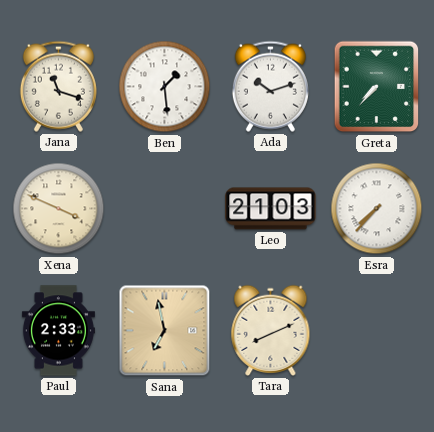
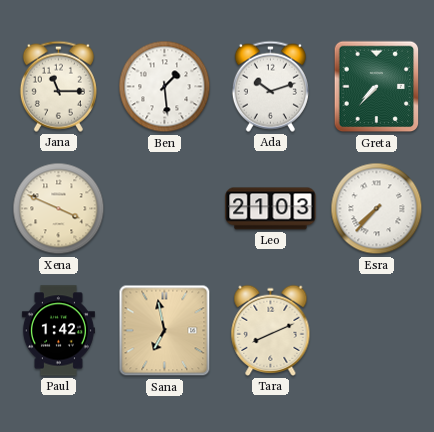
Jana: 11:18 -> 11:15 (58, 86)
Paul: 2:33 -> 1:42 (58, 331)
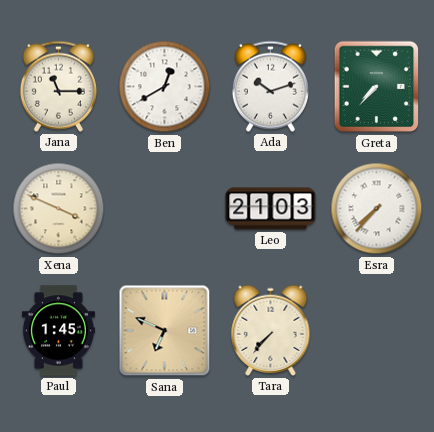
Ben: 1:29 -> 12:40 (165, 87)
Paul: 1:42 -> 1:45 (58, 331)
Sana: 6:58 -> 6:49 (165, 331)
Tara: 8:11 -> 7:37 (271, 330)
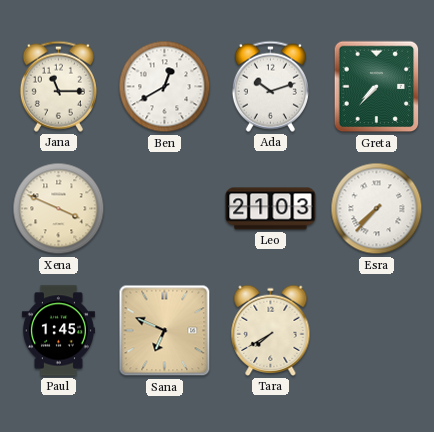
Tara: 7:37 -> 7:40 (271, 330)
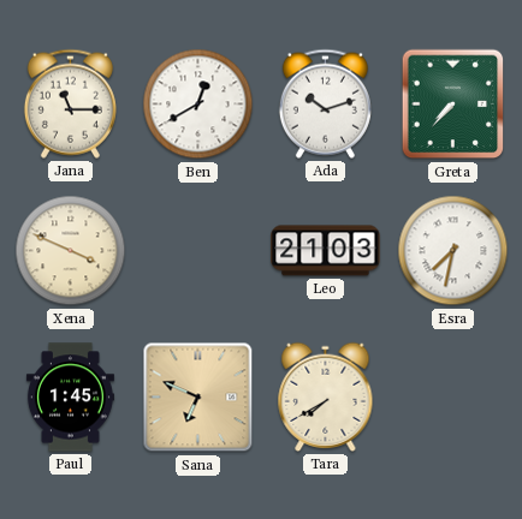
Esra: 7:37 -> 7:32 (453, 251)
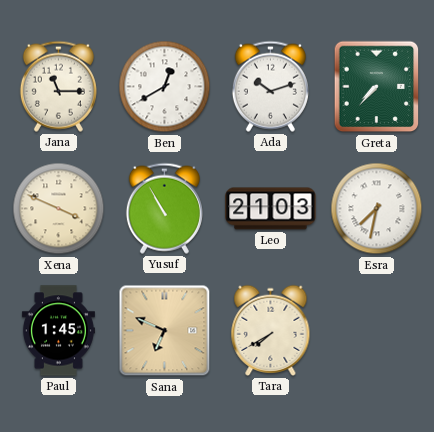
Yusuf: none -> 10:55 (164, 208)
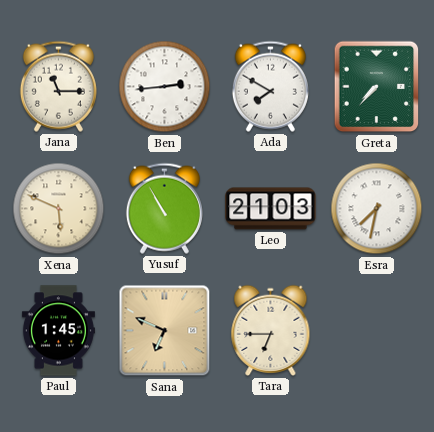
Ben: 12:40 -> 2:44 (165, 87)
Ada: 10:12 -> 7:50 (270, 86)
Xena: 3:49 -> 5:49 (59, 209)
Tara: 7:40 -> 6:45 (271, 330)
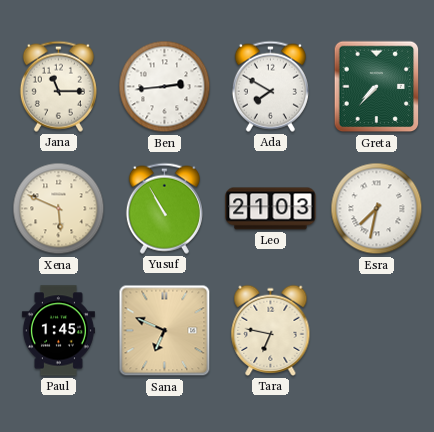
Tara: 6:45 -> 6:47 (271, 330)
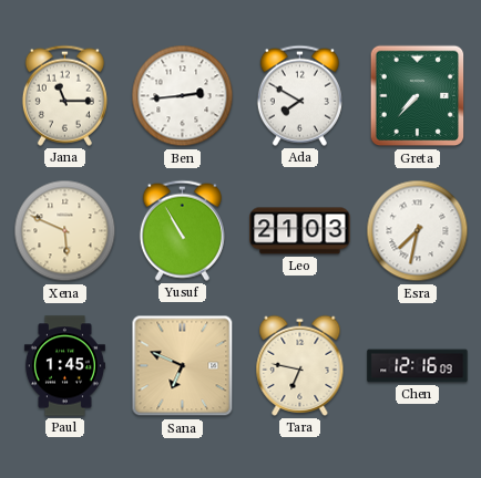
Chen: none -> 12:16 (418, 366)
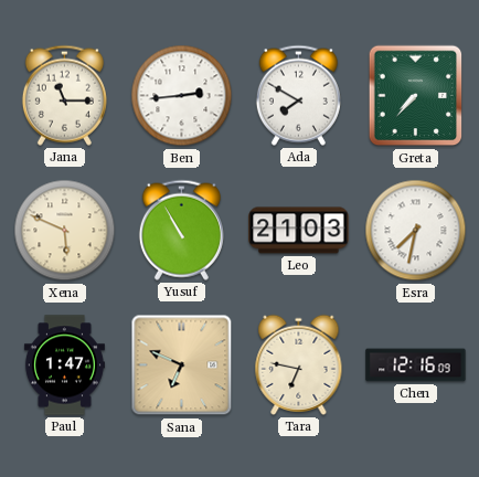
Paul: 1:45 -> 1:47 (64, 365)
